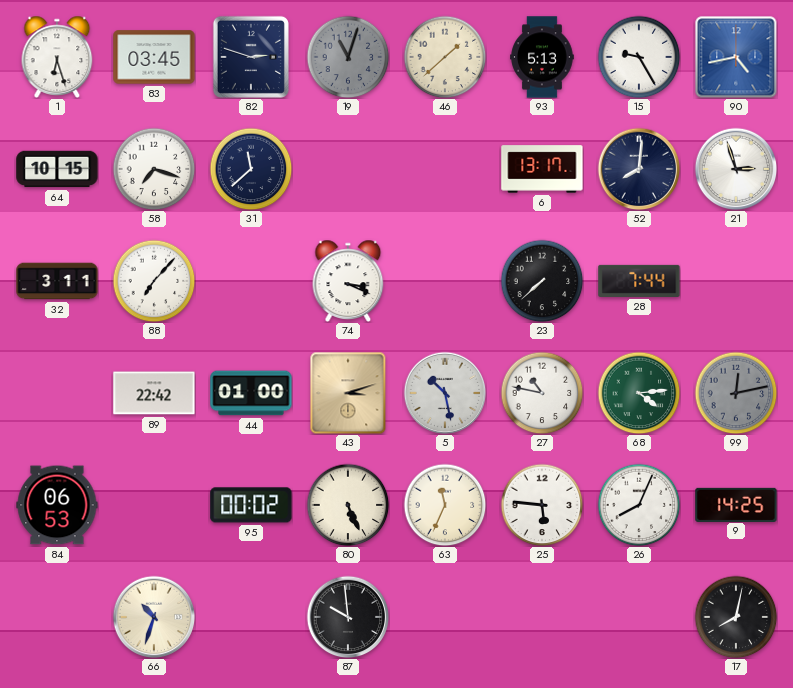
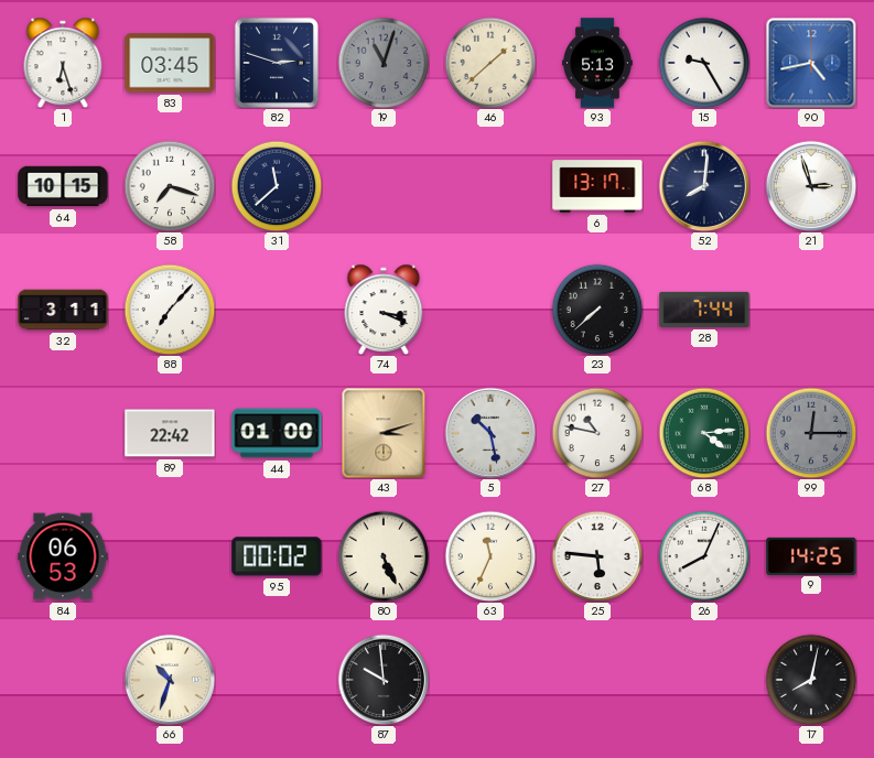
99: 12:13 -> 12:15 (811, 433)
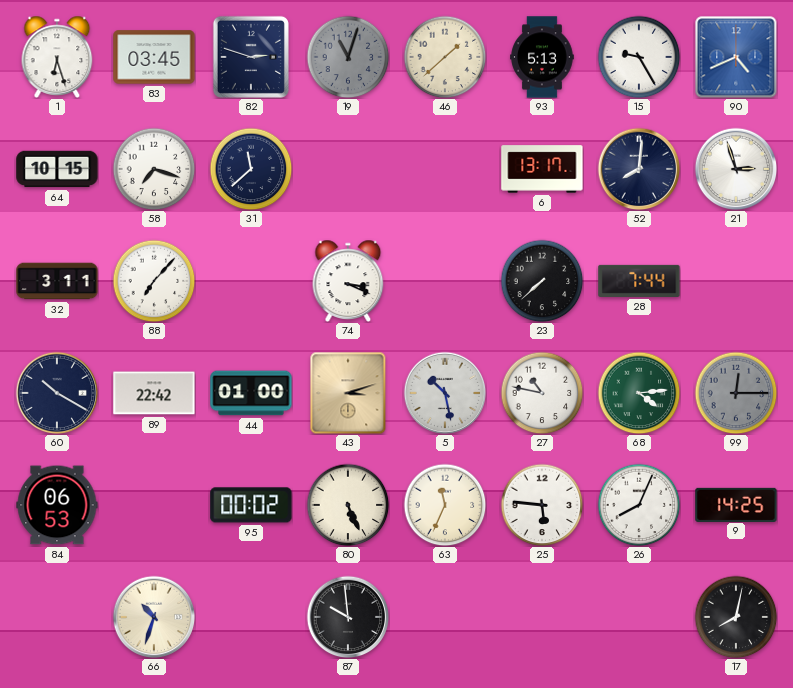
90: 4:43 -> 4:41 (736, 57)
60: none -> 10:20 (57, 393)
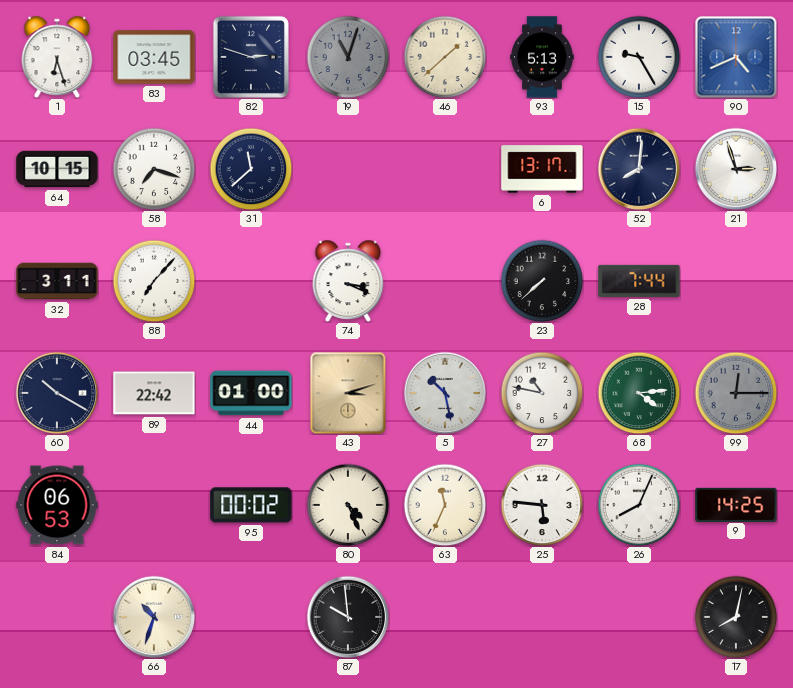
80: 5:26 -> 4:26 (348, 505)
